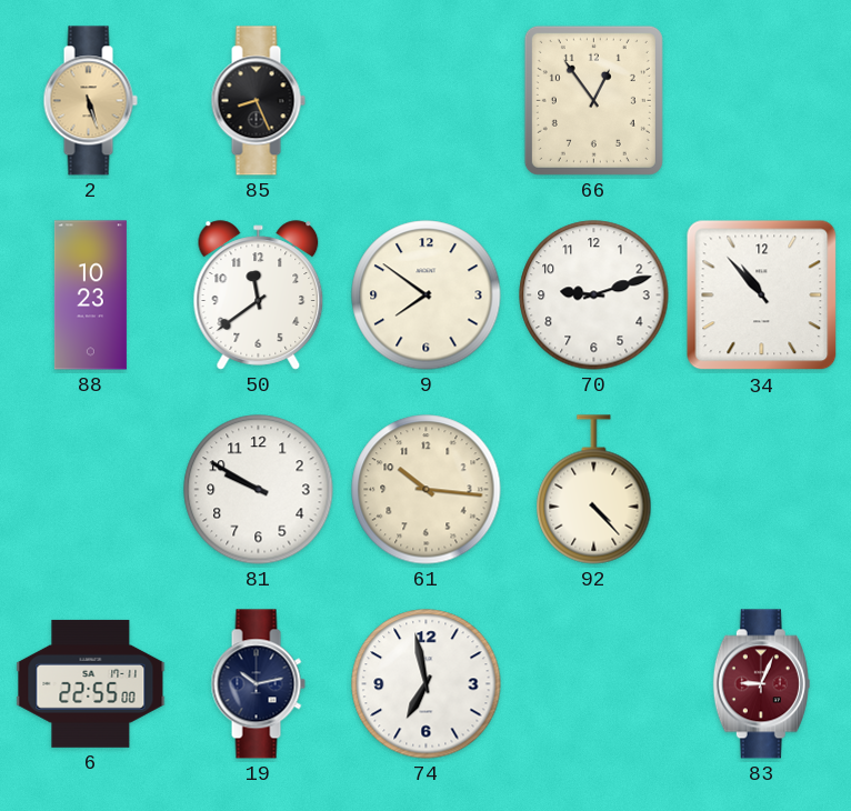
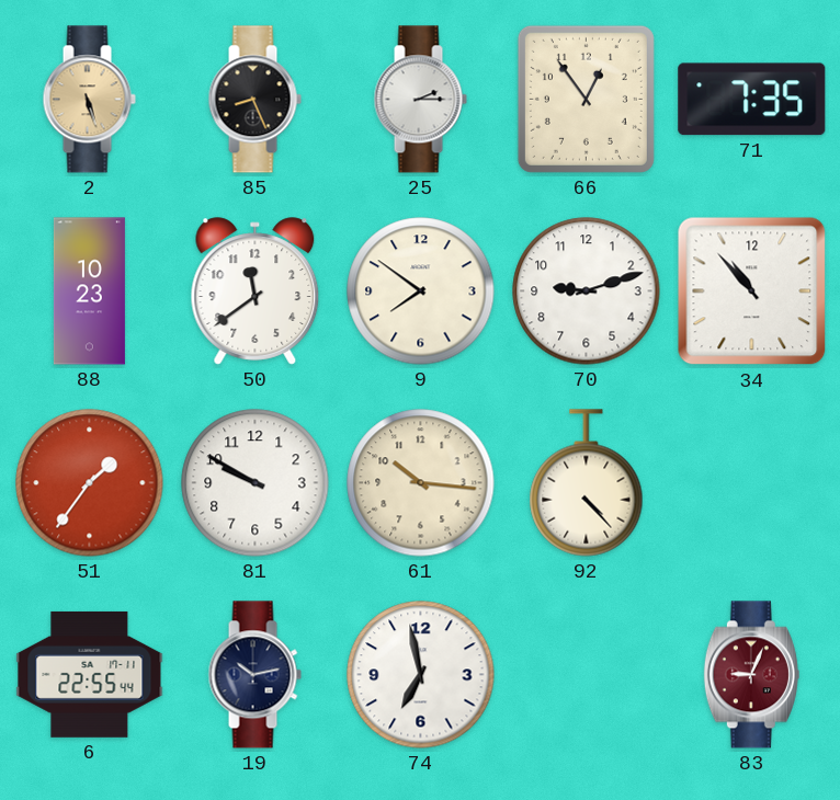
25: none -> 2:15 (420, 100)
71: none -> 7:35 (752, 100)
51: none -> 1:36 (90, 483)
6: 22:55:00 -> 22:55:44 (90, 674)
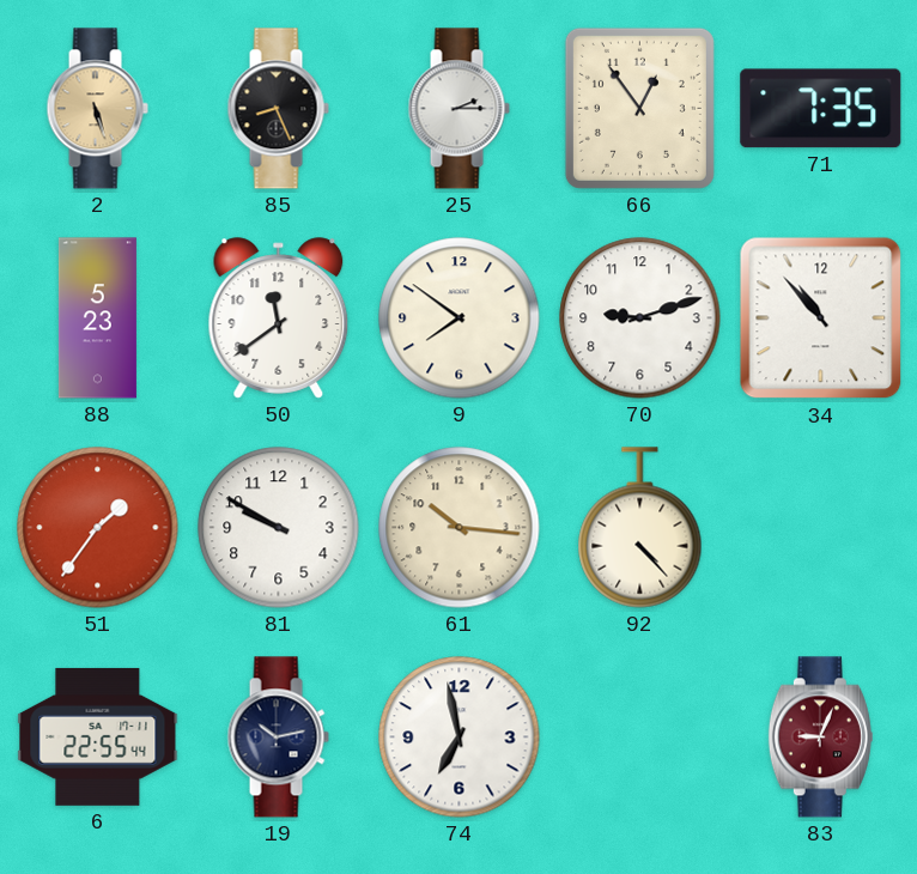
88: 10:23 -> 5:23 (97, 318)
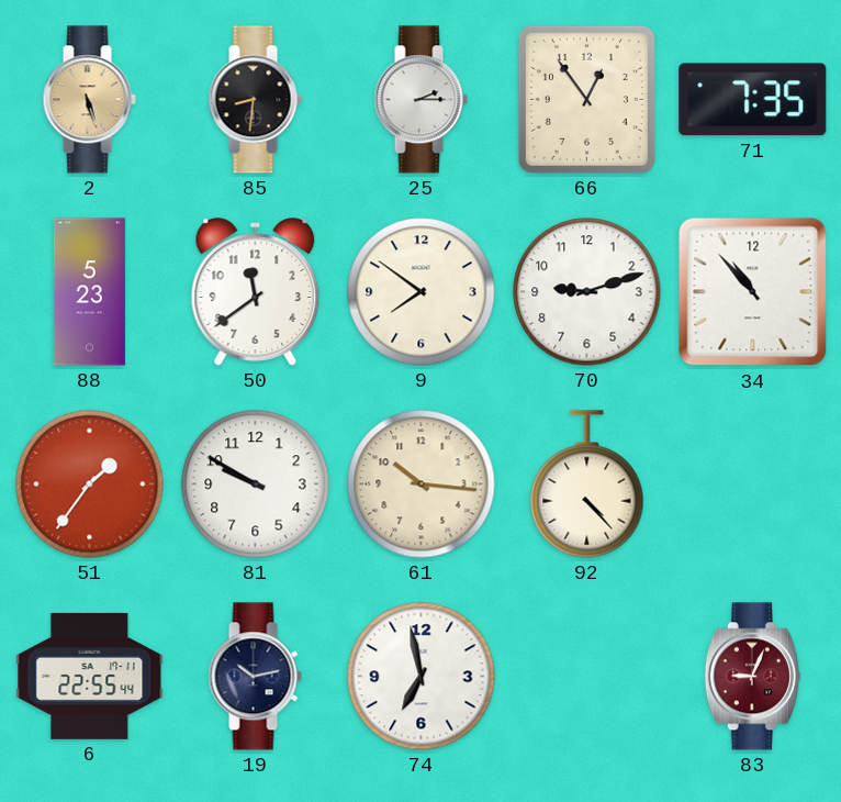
85: 8:26 -> 8:31 (255, 100)
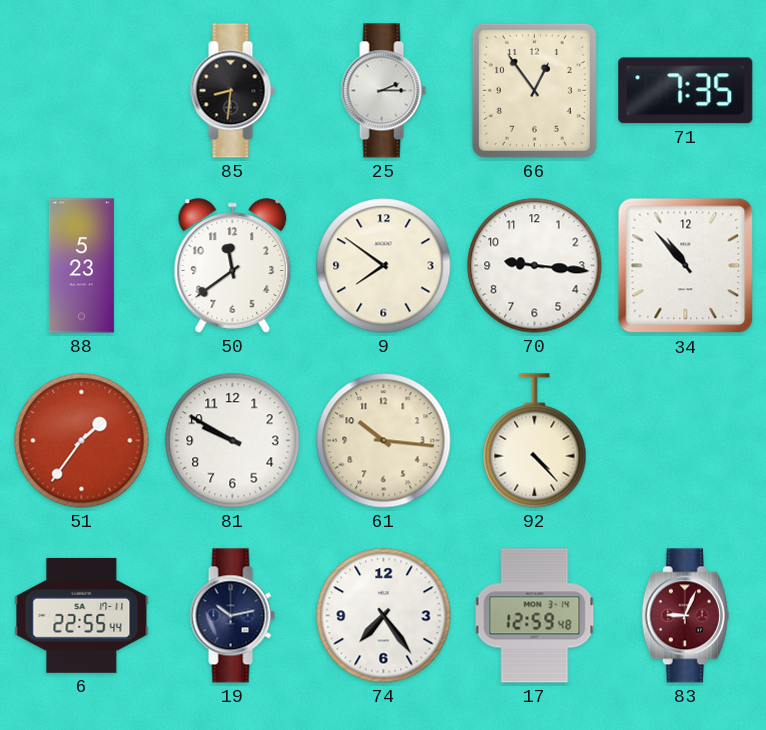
2: 5:27 -> none (89, 100)
70: 9:12 -> 9:16 (535, 266)
74: 6:58 -> 7:24 (384, 616)
17: none -> 12:59 (535, 616)
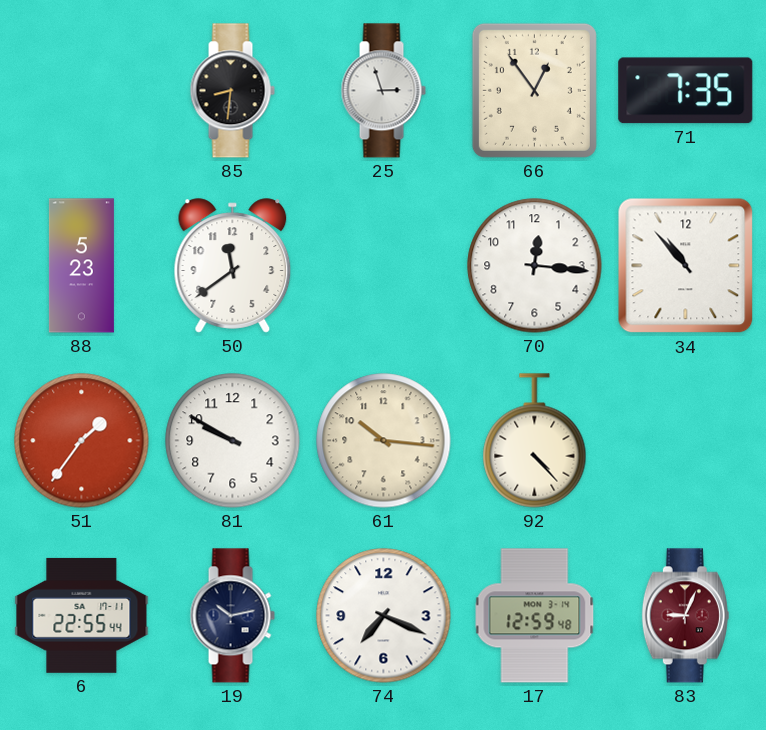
25: 2:15 -> 2:57 (383, 91)
9: 7:51 -> none (384, 266)
70: 9:16 -> 12:16 (535, 266)
74: 7:24 -> 7:19 (384, 616)
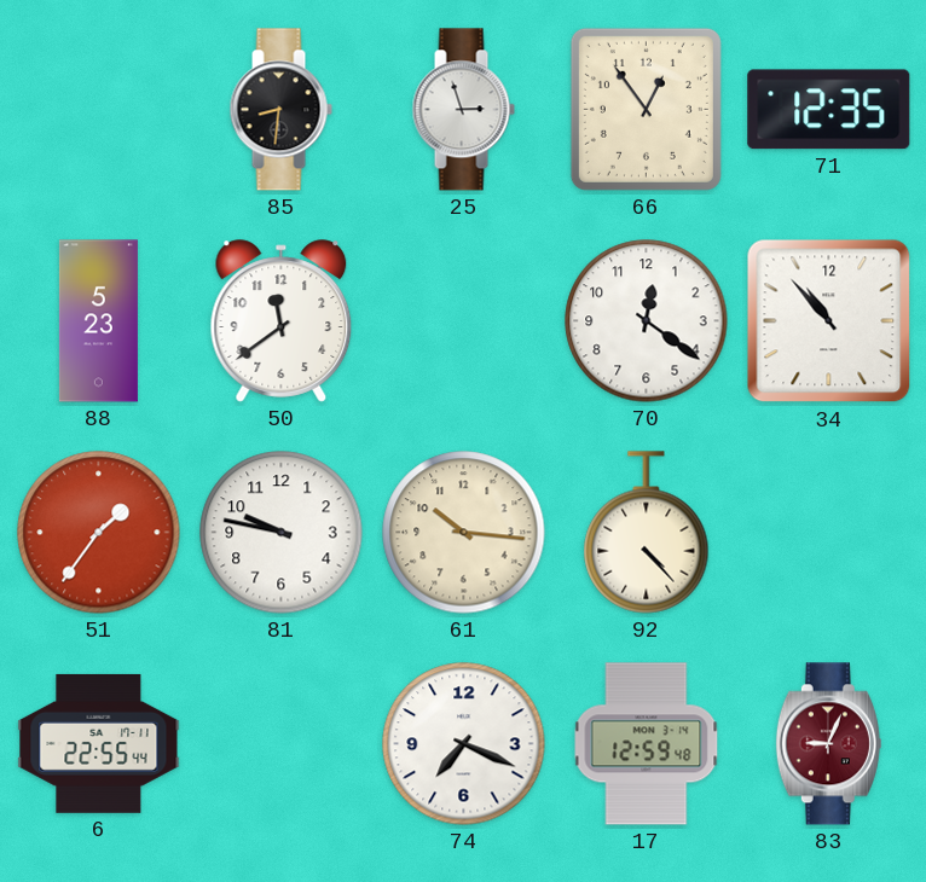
71: 7:35 -> 12:35 (829, 110)
70: 12:16 -> 12:21 (647, 321)
81: 9:50 -> 9:47 (282, 533)
19: 10:13 -> none (232, 616)
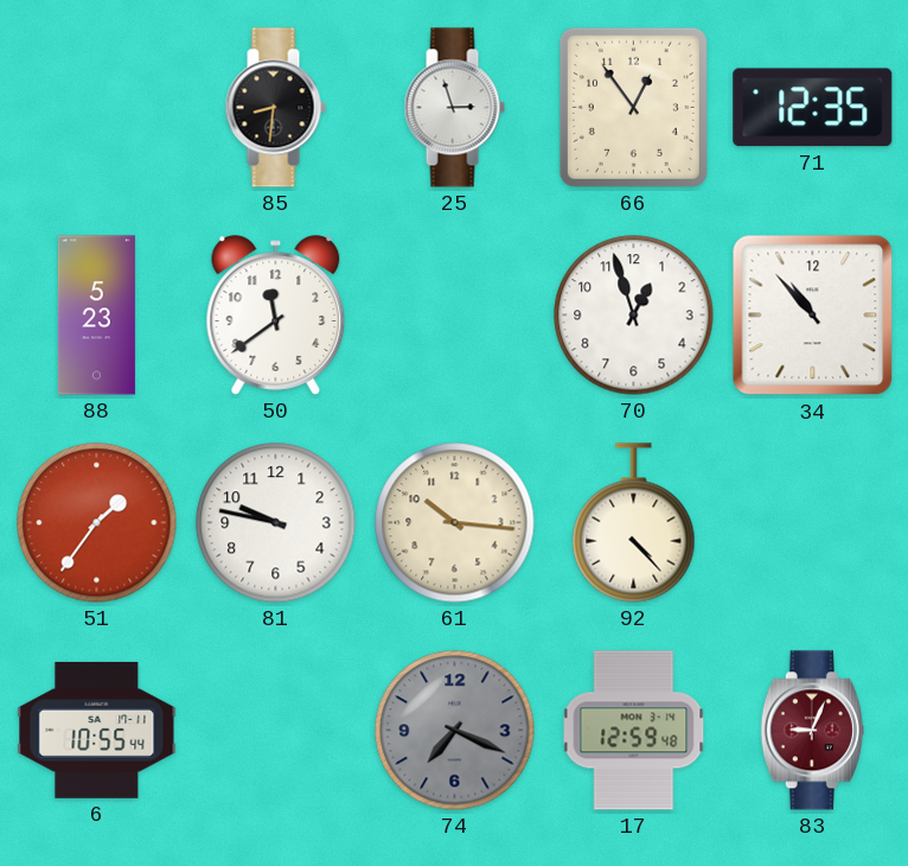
70: 12:21 -> 12:57 (634, 316)
6: 22:55 -> 10:55 (97, 730)
74 dial: white -> grey (455, 731)
